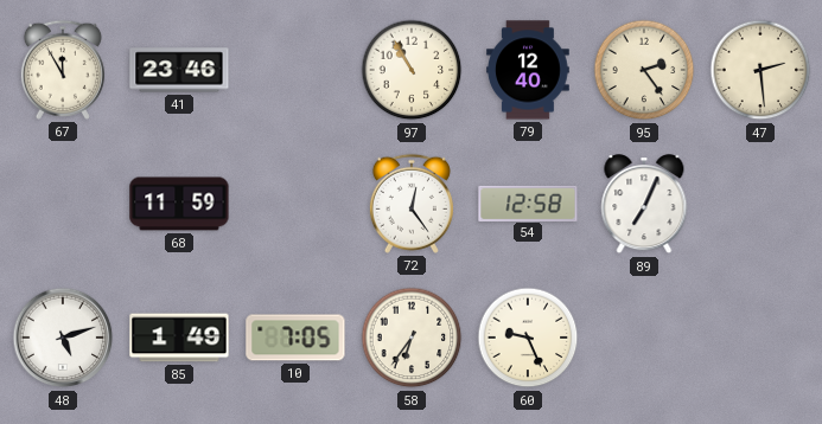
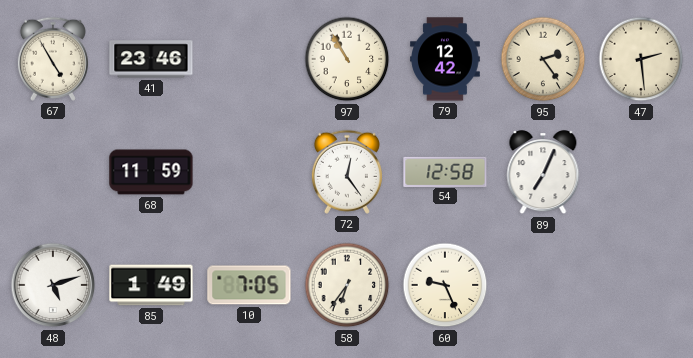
67: 11:55 -> 4:55 (53, 59)
79: 12:40 -> 12:42 (445, 59)
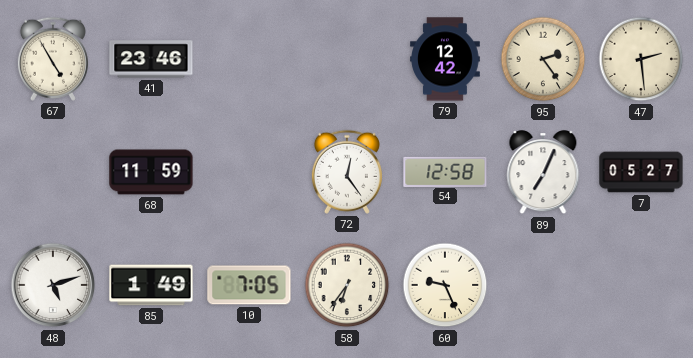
97: 10:55 -> none (347, 59)
7: none -> 05:27 (641, 172)
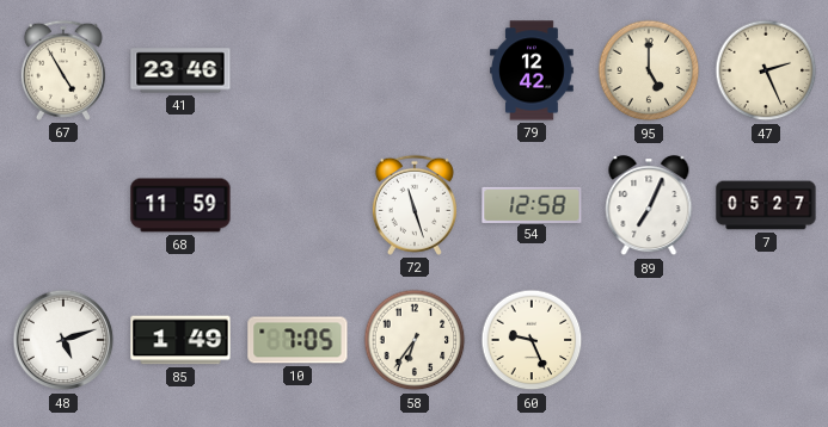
95: 2:24 -> 5:00 (649, 70)
47: 2:29 -> 2:26 (766, 70)
72: 12:24 -> 11:27 (415, 205)
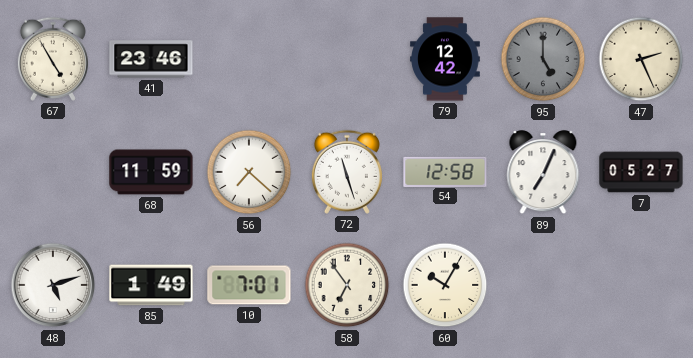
95 dial: cream -> grey (543, 59)
56: none -> 7:22 (249, 172)
10: 7:05 -> 7:01 (249, 285)
58: 6:36 -> 6:54 (347, 285)
60: 9:26 -> 10:05 (445, 285)
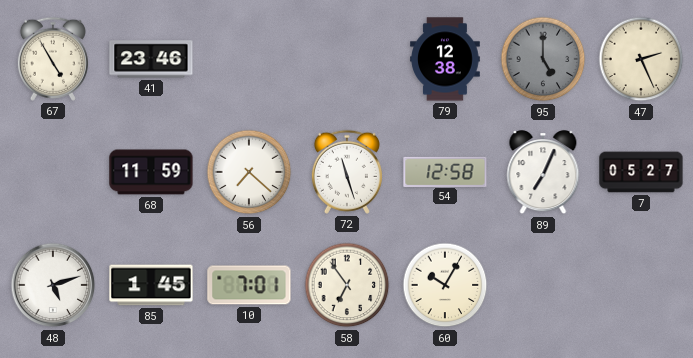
79: 12:42 -> 12:38 (445, 59)
85: 1:49 -> 1:45 (151, 285)
